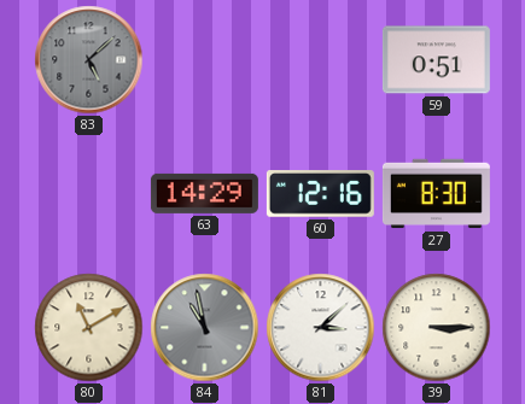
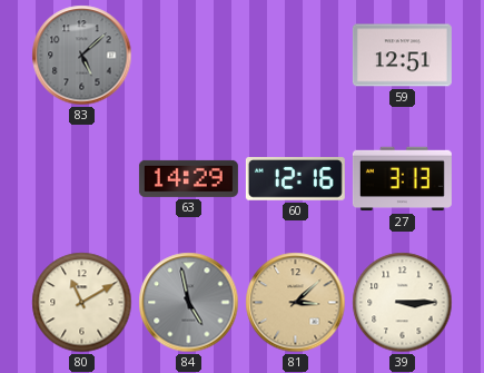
59: 0:51 -> 12:51 (402, 56)
27: 8:30 -> 3:13 (402, 179)
84: 10:58 -> 4:58 (189, 303)
81 dial: white -> champagne (296, 303)
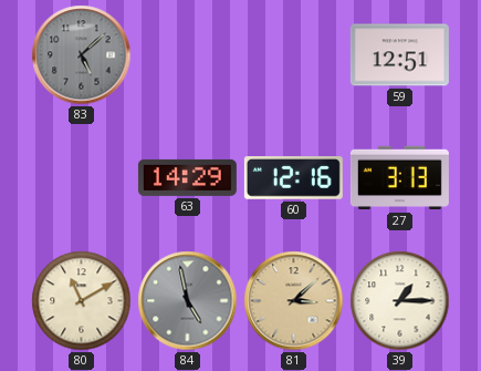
39: 3:15 -> 1:15 (400, 301)
